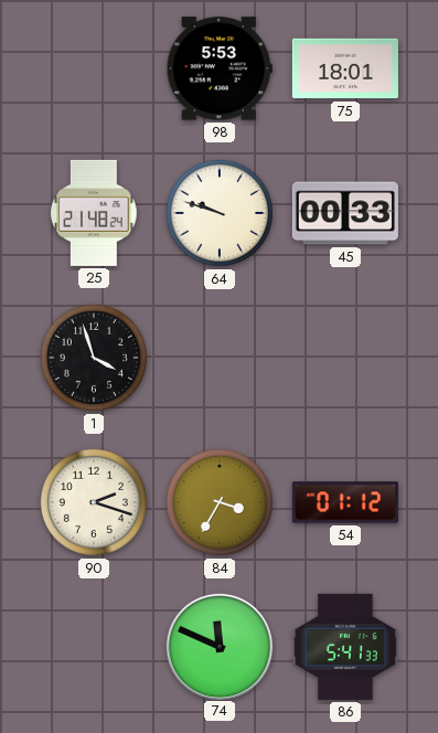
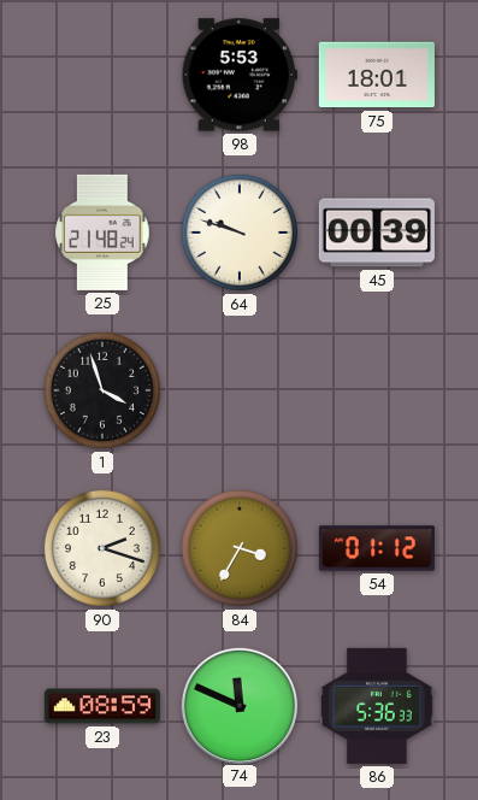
45: 00:33 -> 00:39 (377, 233)
23: none -> 08:59 (102, 706)
86: 5:41 -> 5:36 (377, 706)
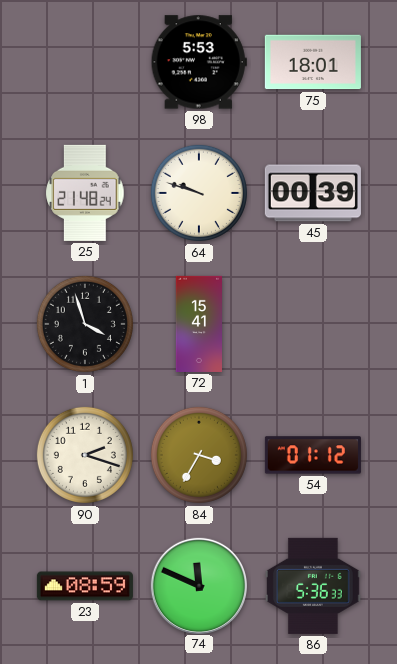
72: none -> 15:41 (199, 324)
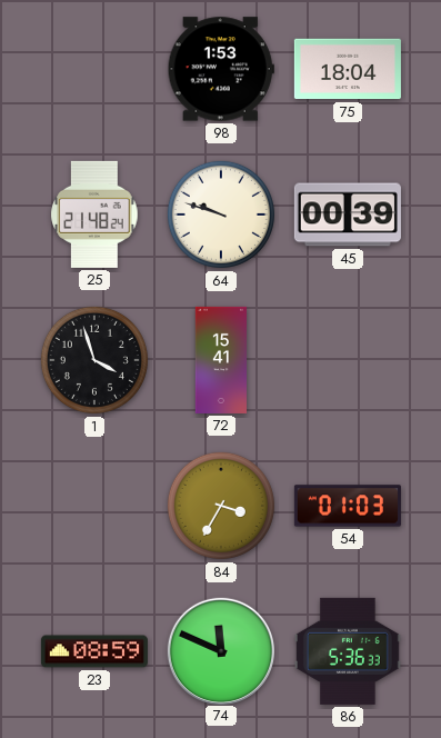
98: 5:53 -> 1:53 (221, 69)
75: 18:01 -> 18:04 (348, 69)
90: 2:18 -> none (85, 455)
54: 01:12 -> 01:03 (348, 506)
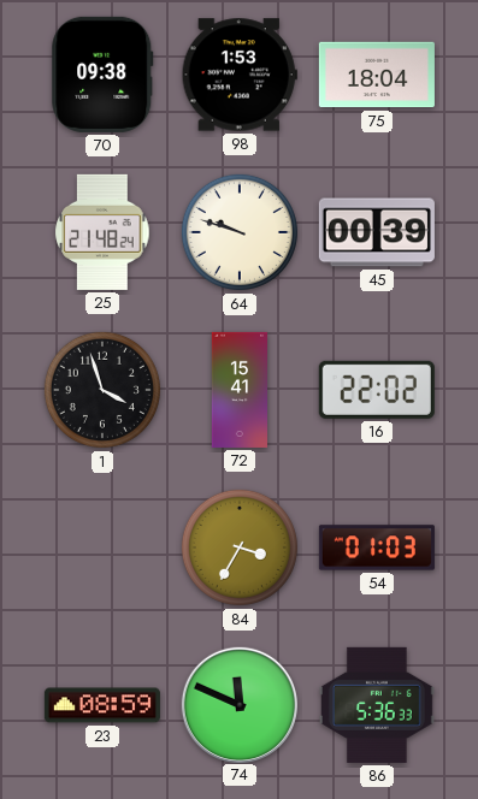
70: none -> 09:38 (102, 75)
16: none -> 22:02 (377, 390)
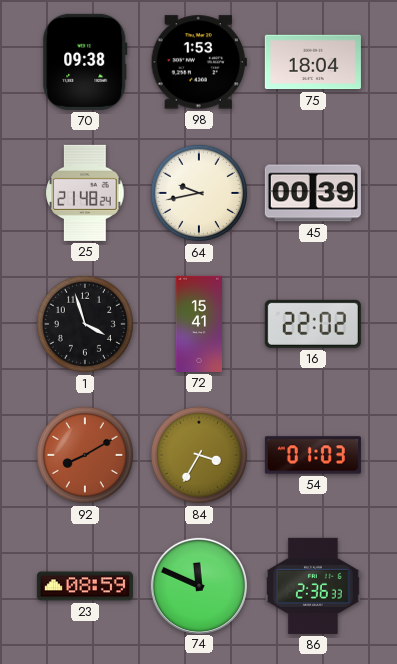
64: 9:48 -> 9:43 (199, 193)
92: none -> 8:10 (85, 455)
86: 5:36 -> 2:36 (313, 586)
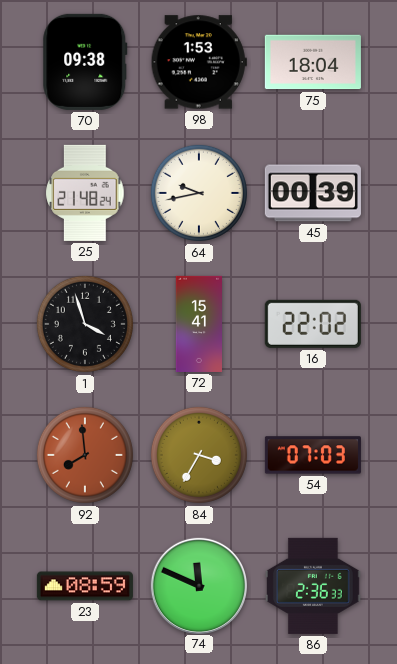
92: 8:10 -> 7:59 (85, 455)
54: 01:03 -> 07:03 (313, 455)
